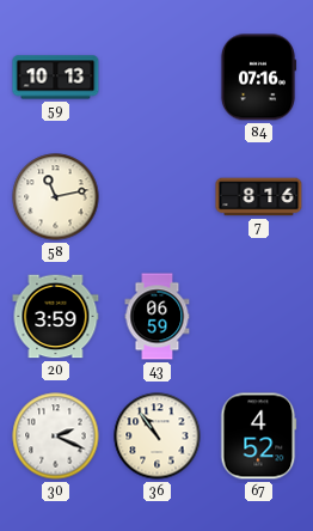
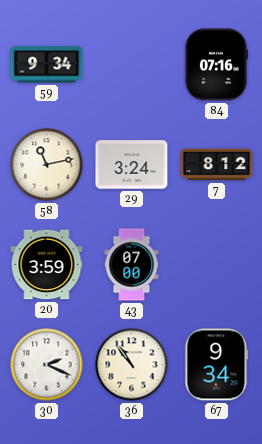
59: 10:13 -> 9:34 (47, 65)
29: none -> 3:24 (132, 165)
7: 8:16 -> 8:12 (217, 165)
43: 06:59 -> 07:00 (132, 265)
67: 4:52 -> 9:34 (217, 365)
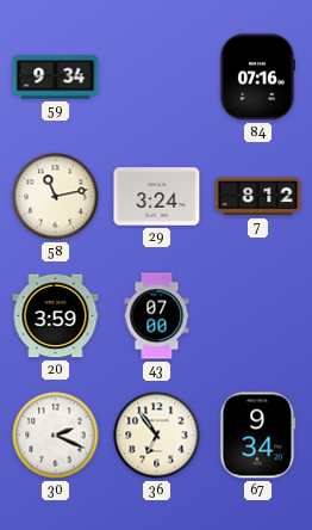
36: 10:54 -> 6:54 (157, 436)
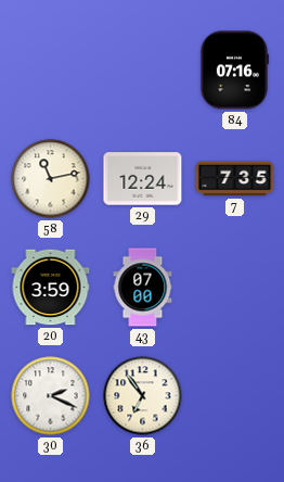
59: 9:34 -> none (56, 78)
29: 3:24 -> 12:24 (143, 179)
7: 8:12 -> 7:35 (235, 179)
67: 9:34 -> none (258, 436)
